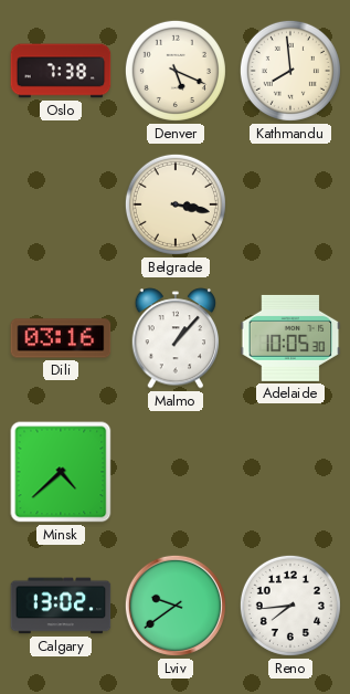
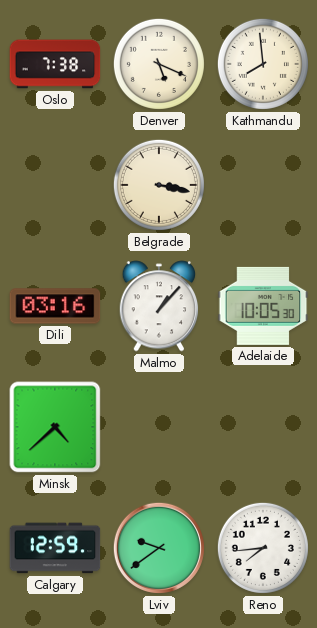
Calgary: 13:02 -> 12:59 (55, 548)
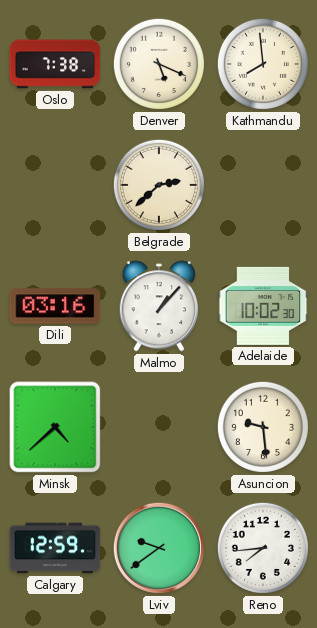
Belgrade: 3:17 -> 2:38 (159, 185)
Adelaide: 10:05 -> 10:02 (263, 306)
Asuncion: none -> 9:29 (263, 427)
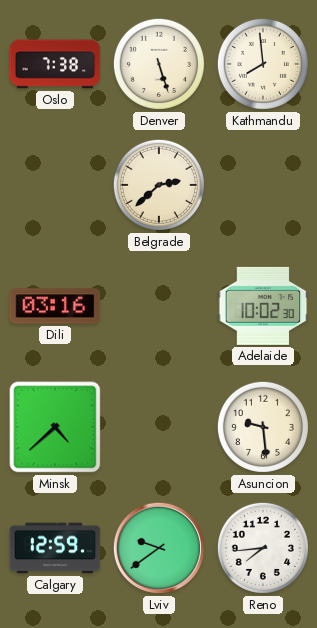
Denver: 5:19 -> 5:27 (159, 64)
Malmo: 1:07 -> none (159, 306)
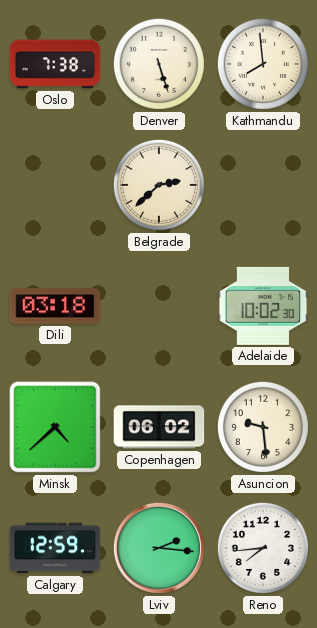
Dili: 03:16 -> 03:18 (55, 306)
Copenhagen: none -> 06:02 (159, 427)
Lviv: 9:39 -> 2:16 (159, 548)
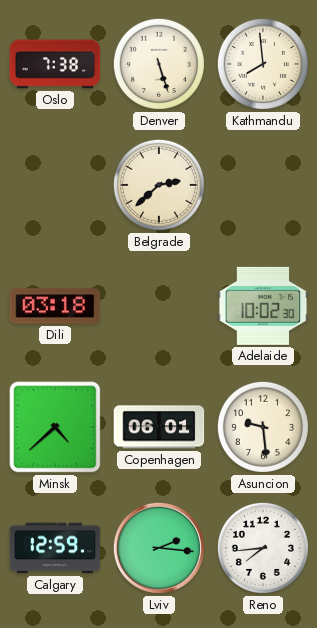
Copenhagen: 06:02 -> 06:01 (159, 427)
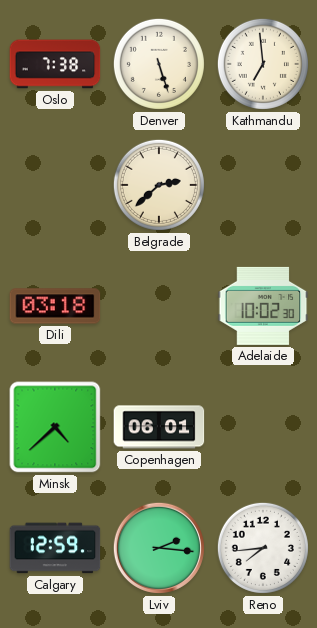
Kathmandu: 7:59 -> 6:59 (263, 64)
Asuncion: 9:29 -> none (263, 427)
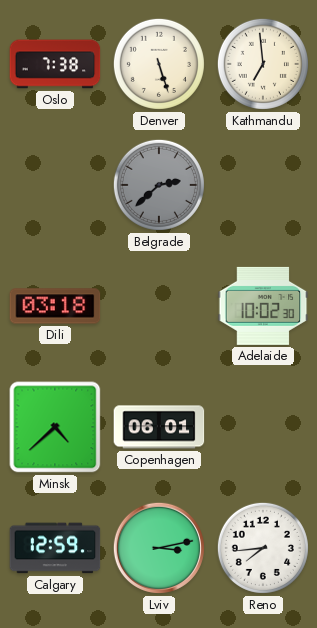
Belgrade dial: cream -> grey (159, 185)
Lviv: 2:16 -> 3:13 (159, 548)
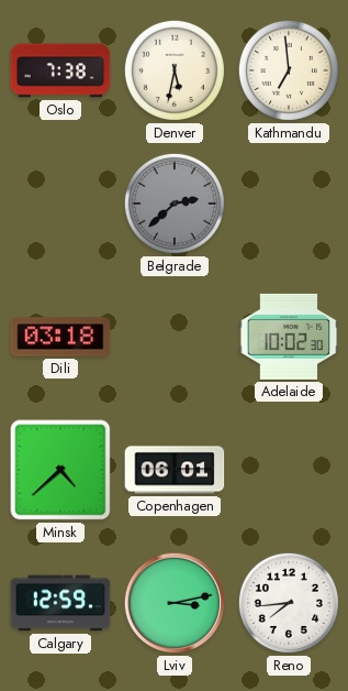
Denver: 5:27 -> 5:32 (175, 70)
